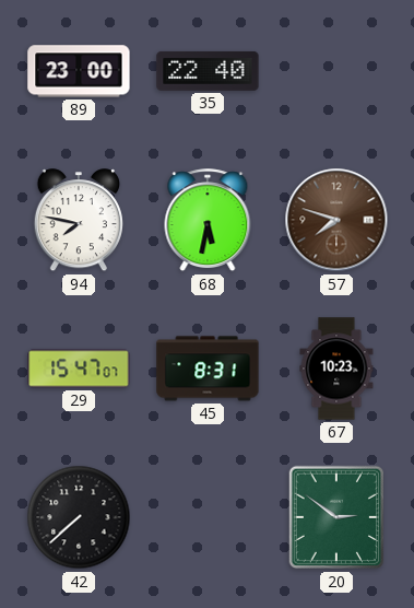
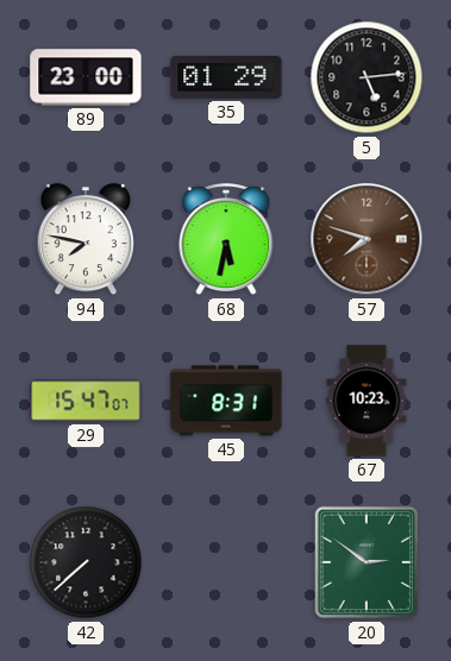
35: 22:40 -> 01:29 (226, 77)
5: none -> 5:14 (367, 77)
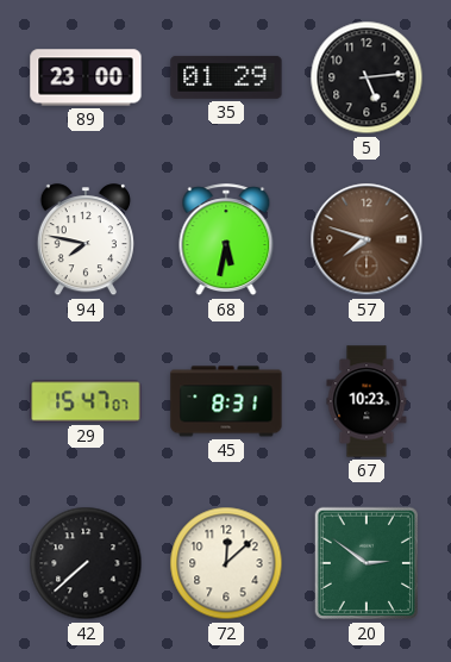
72: none -> 12:08 (226, 563)
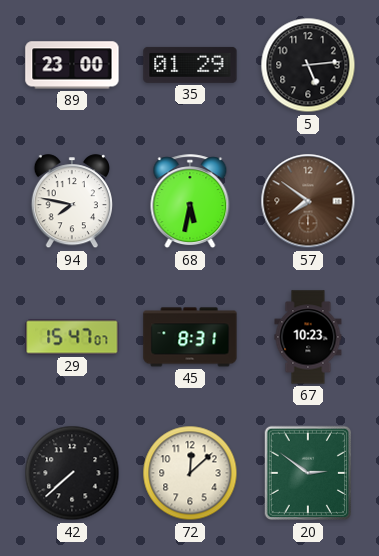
57: 7:48 -> 7:51 (308, 201)
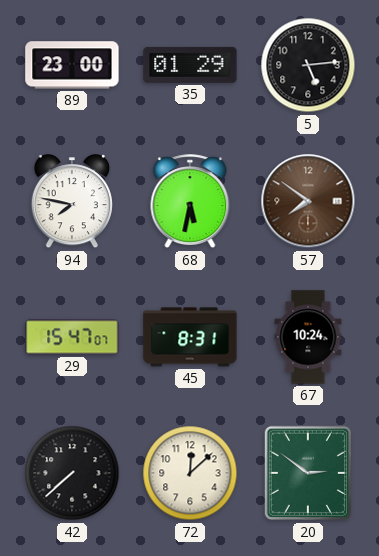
67: 10:23 -> 10:24 (308, 337)
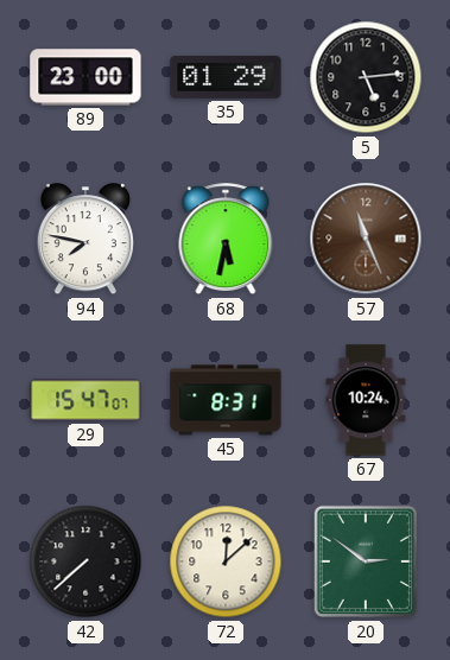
57: 7:51 -> 11:26 (366, 239)
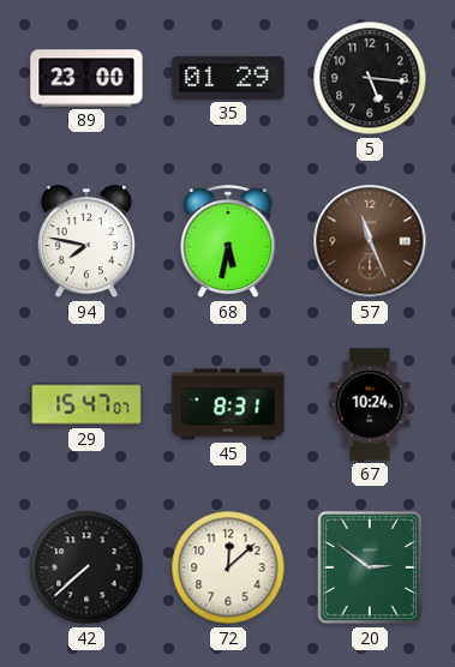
5: 5:14 -> 5:16 (370, 78)
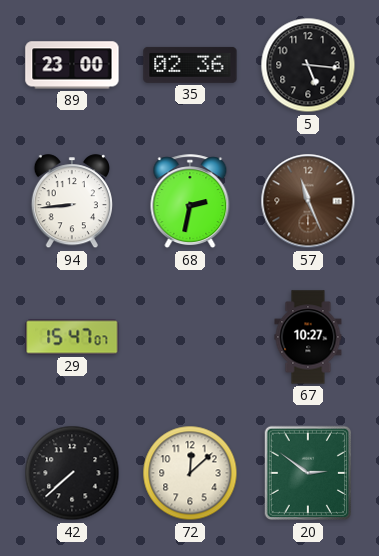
35: 01:29 -> 02:36 (190, 65)
94: 7:47 -> 8:44 (72, 202)
68: 5:32 -> 2:32 (190, 202)
45: 8:31 -> none (228, 404)
67: 10:24 -> 10:27 (308, 337)
